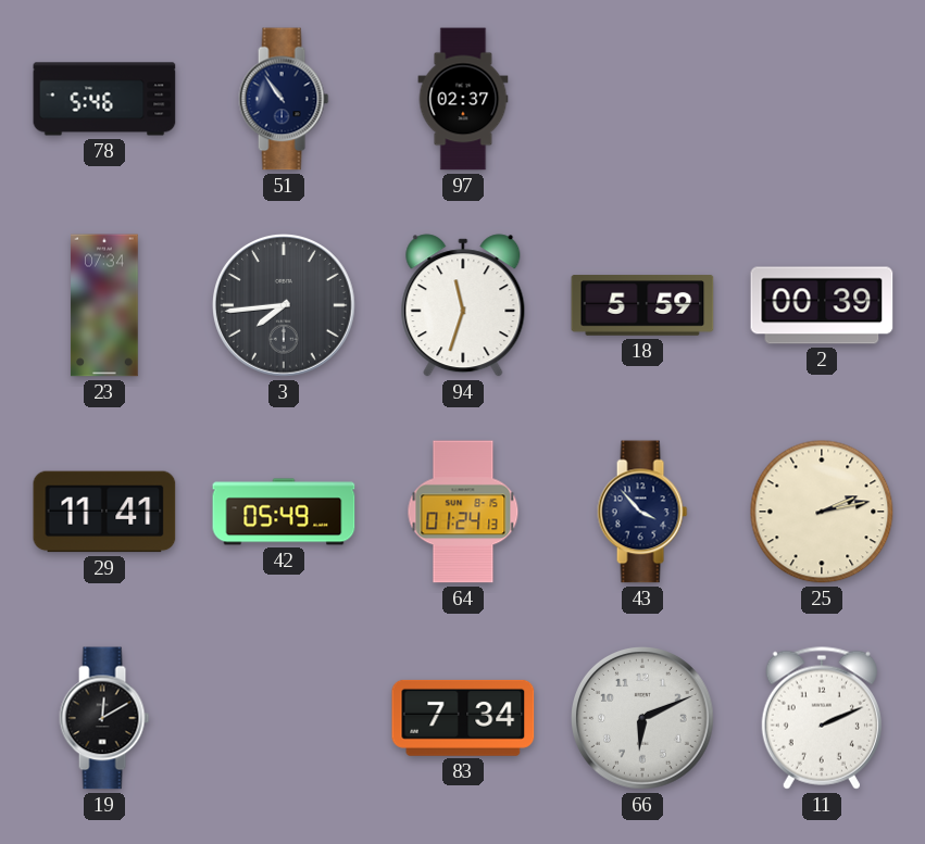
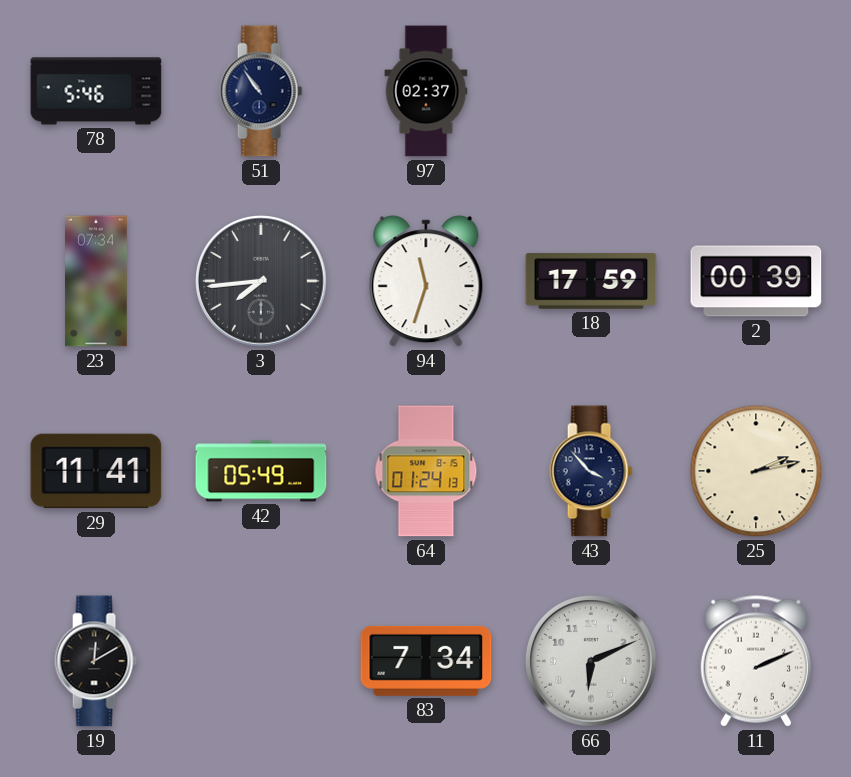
18: 5:59 -> 17:59 (591, 281)
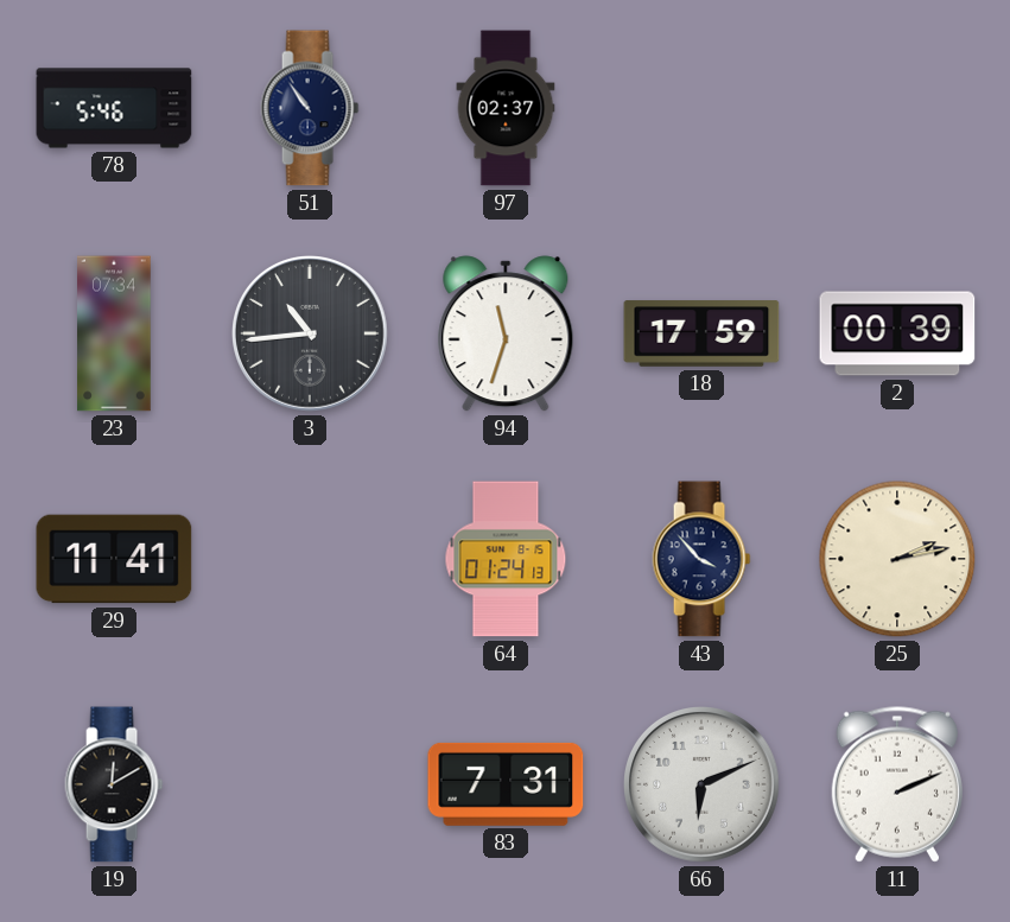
3: 7:44 -> 10:44 (311, 335)
42: 05:49 -> none (261, 471)
83: 7:34 -> 7:31 (506, 784)
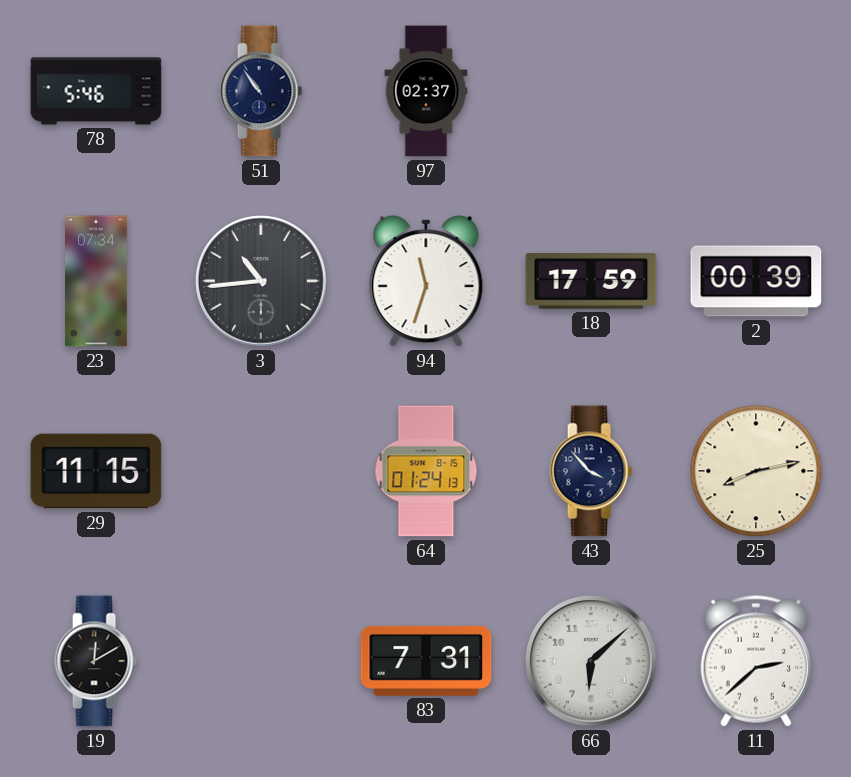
29: 11:41 -> 11:15 (96, 471)
25: 2:13 -> 8:13 (756, 471)
66: 6:11 -> 6:08 (592, 662)
11: 2:11 -> 2:38 (756, 661)
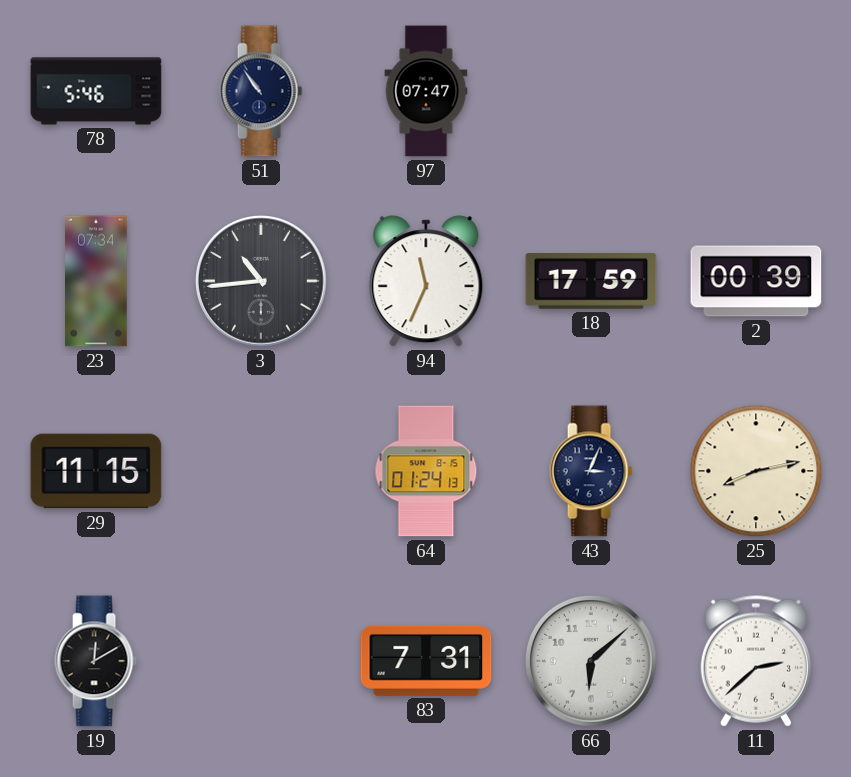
97: 02:37 -> 07:47 (426, 91)
94: 11:33 -> 11:34 (426, 281)
43: 3:53 -> 3:04 (591, 471)
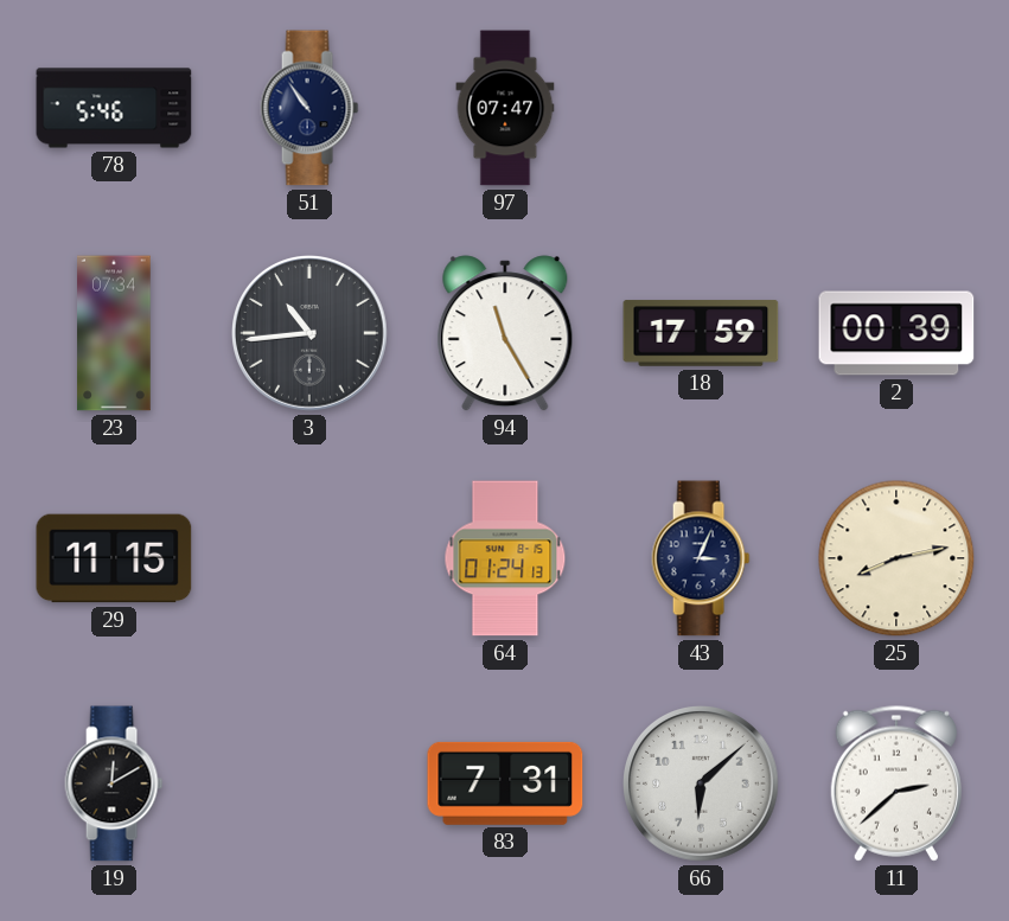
94: 11:34 -> 11:25 (505, 333)
